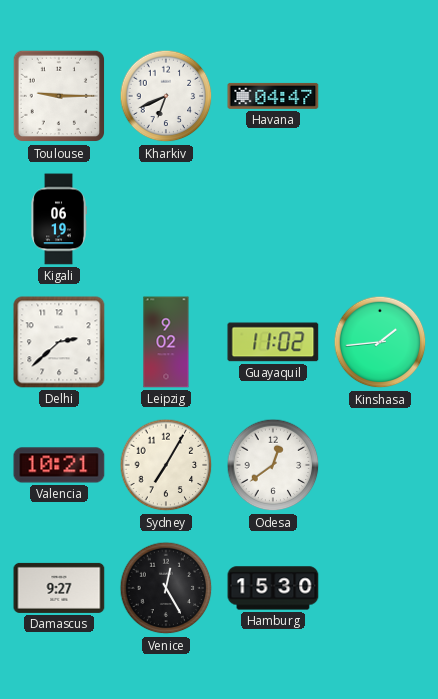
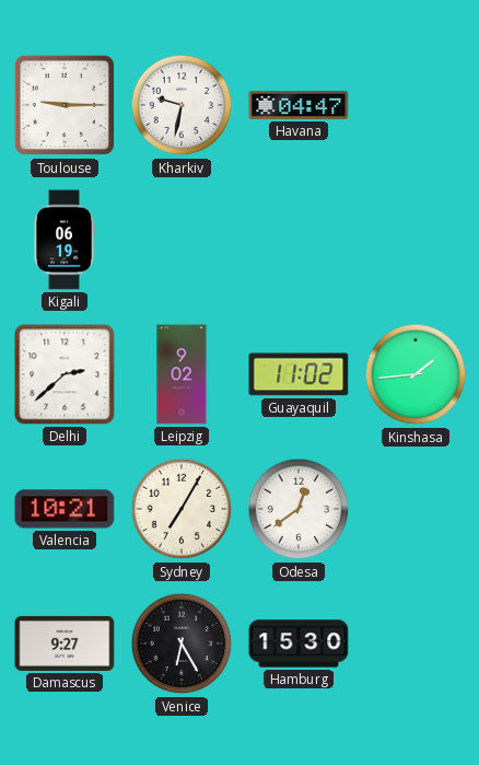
Kharkiv: 6:41 -> 9:32 (182, 105)
Venice: 12:25 -> 6:25 (182, 644)
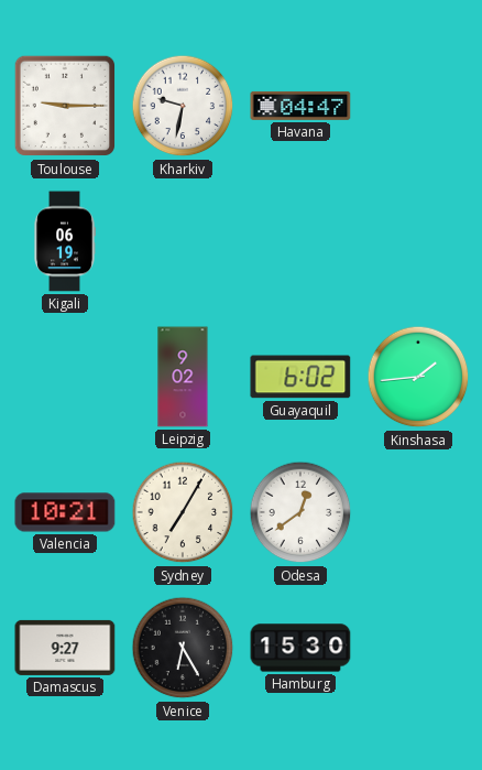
Delhi: 2:38 -> none (65, 374)
Guayaquil: 11:02 -> 6:02 (300, 377)
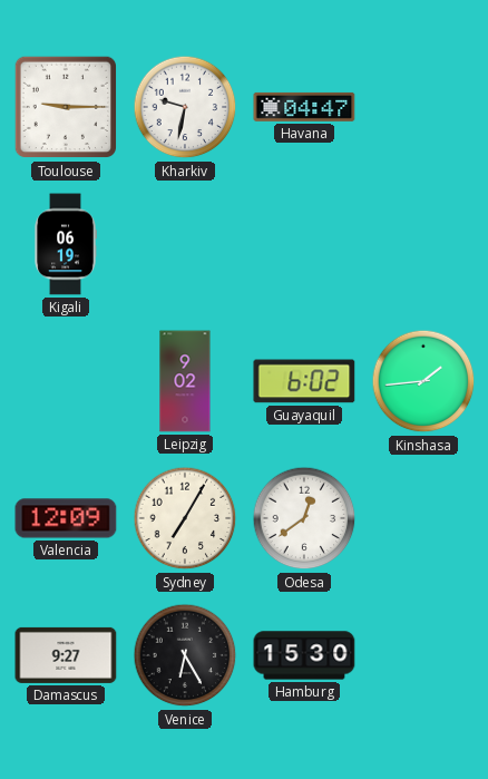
Valencia: 10:21 -> 12:09 (66, 518)
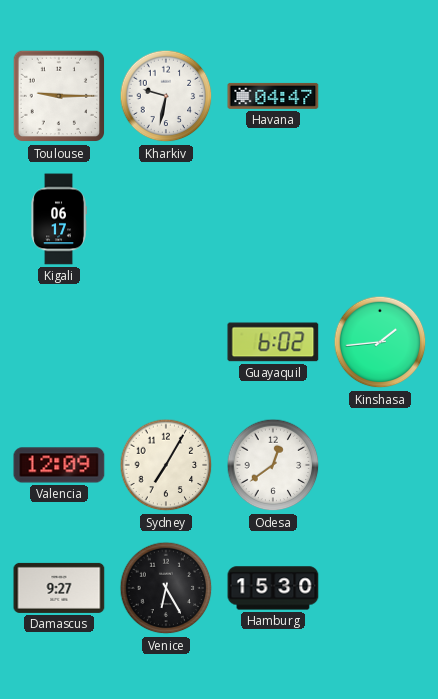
Kigali: 06:19 -> 06:17 (59, 219)
Leipzig: 9:02 -> none (185, 381)
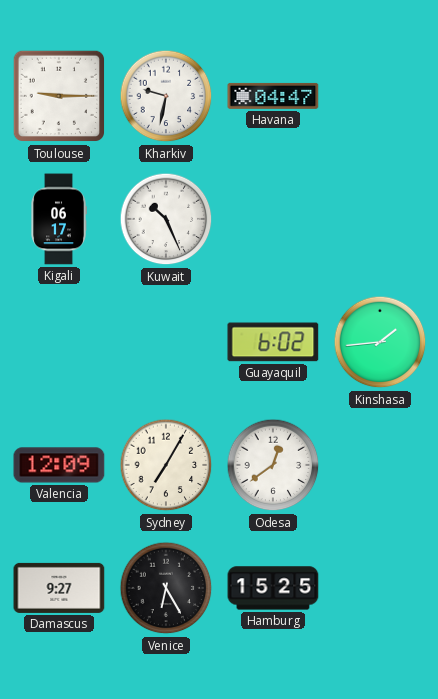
Kuwait: none -> 10:26 (166, 219)
Hamburg: 15:30 -> 15:25 (273, 588)
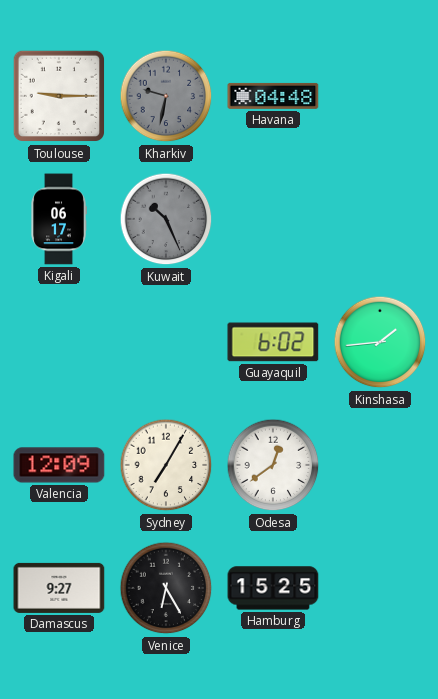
Kharkiv dial: white -> grey (166, 96)
Havana: 04:47 -> 04:48 (273, 96)
Kuwait dial: white -> grey (166, 219)
